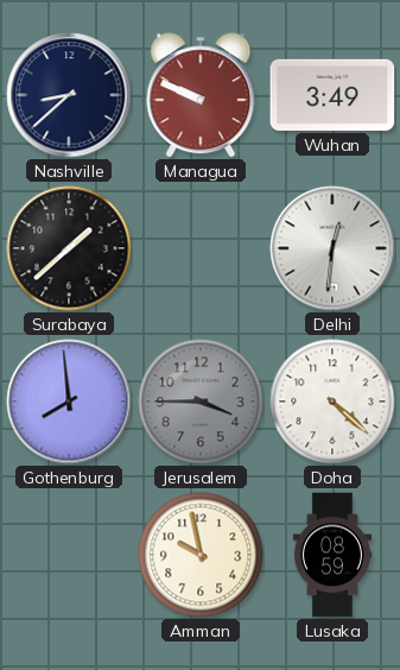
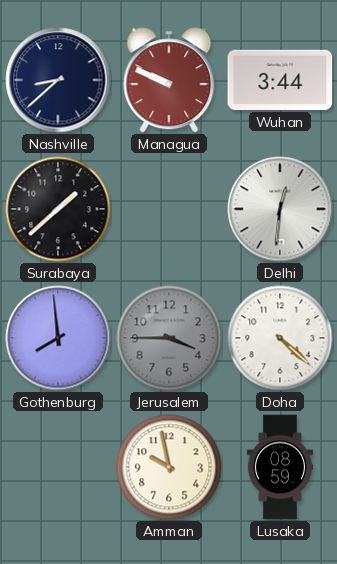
Wuhan: 3:49 -> 3:44 (280, 80)
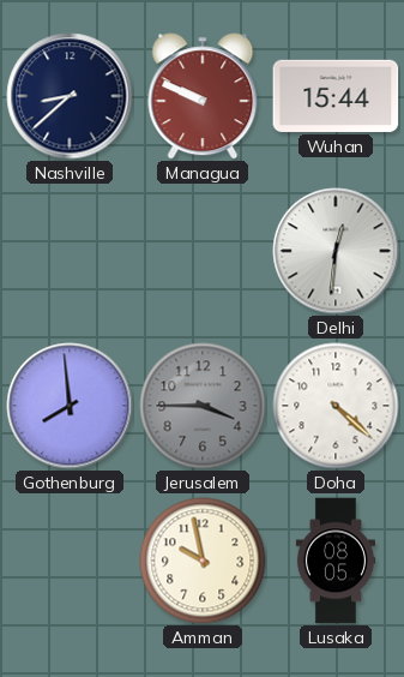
Wuhan: 3:44 -> 15:44 (336, 96)
Surabaya: 1:38 -> none (58, 209)
Lusaka: 08:59 -> 08:05 (334, 561)
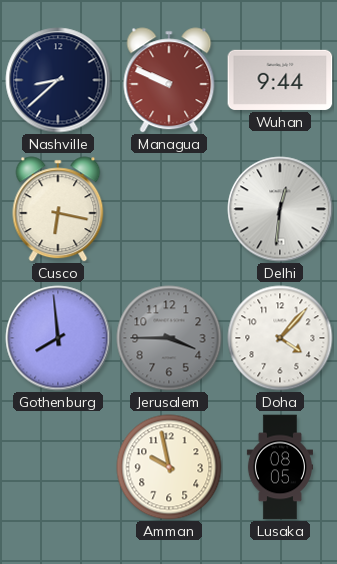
Wuhan: 15:44 -> 9:44 (280, 80)
Cusco: none -> 6:17 (58, 209)
Doha: 4:22 -> 4:07 (280, 338)
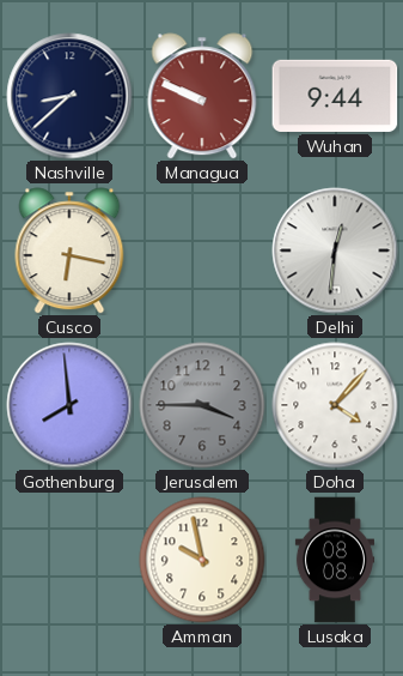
Lusaka: 08:05 -> 08:08 (334, 560)
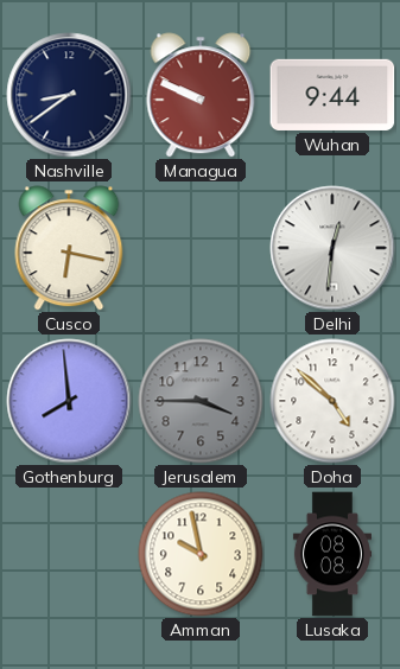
Nashville: 8:38 -> 8:39 (69, 95)
Doha: 4:07 -> 4:52 (332, 401)
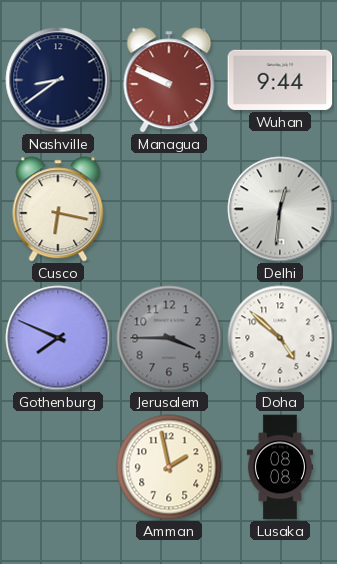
Gothenburg: 7:59 -> 7:49 (58, 338)
Amman: 9:58 -> 1:58 (169, 467)
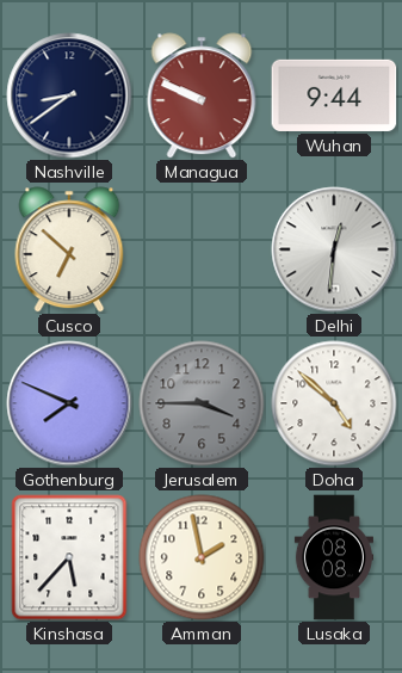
Cusco: 6:17 -> 6:52 (69, 249)
Kinshasa: none -> 5:37 (69, 557)
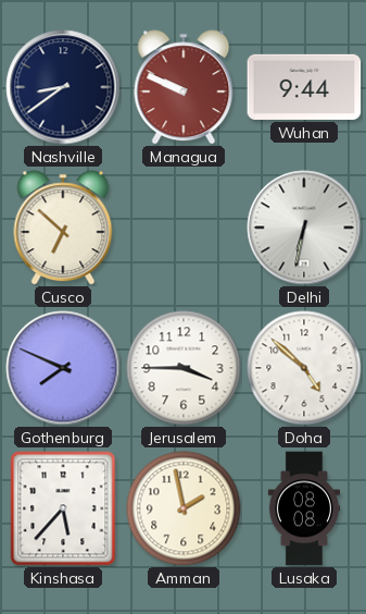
Delhi: 12:31 -> 6:32 (304, 228)
Jerusalem dial: grey -> white (184, 368)
